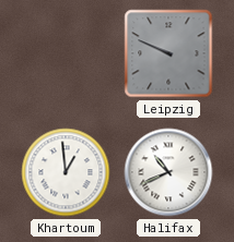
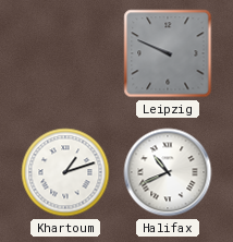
Khartoum: 12:59 -> 1:12 (65, 172)
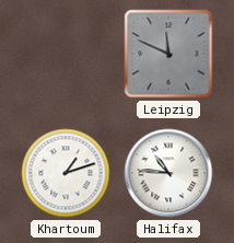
Leipzig: 9:49 -> 11:49 (168, 54)
Halifax: 10:41 -> 10:46 (168, 173)
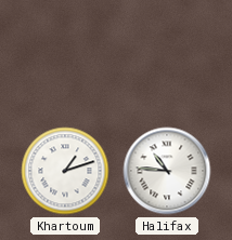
Leipzig: 11:49 -> none (168, 54)
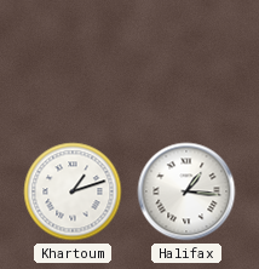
Halifax: 10:46 -> 1:16 (186, 191)
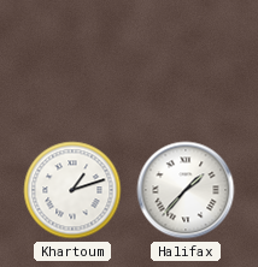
Halifax: 1:16 -> 1:37 (186, 190)
